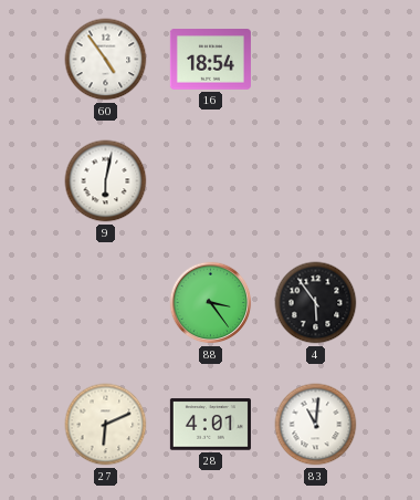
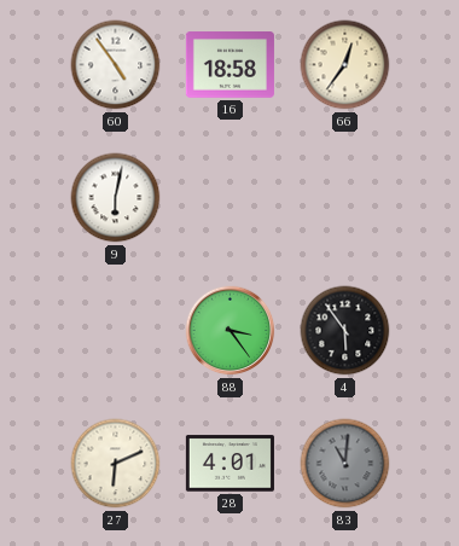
16: 18:54 -> 18:58 (230, 65)
66: none -> 12:36 (345, 65)
83 dial: white -> grey (345, 464)
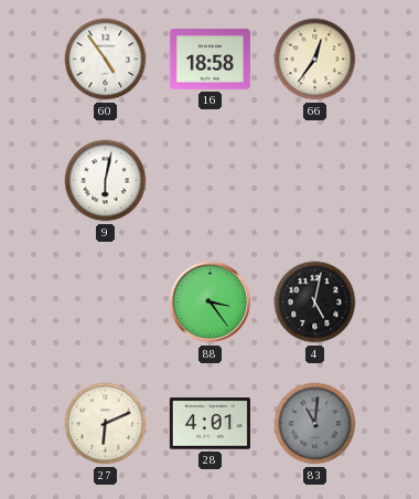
4: 5:54 -> 5:02 (315, 302)
